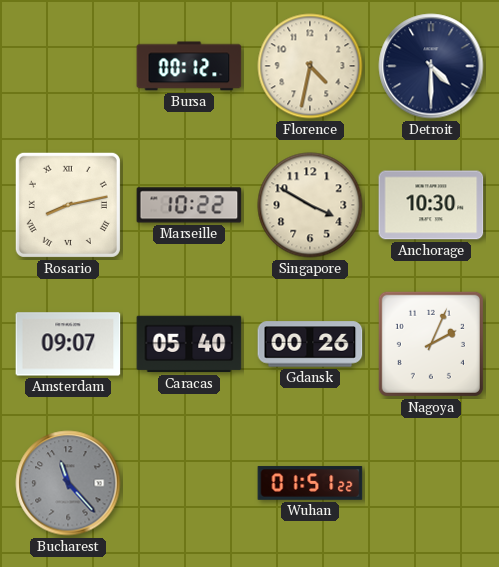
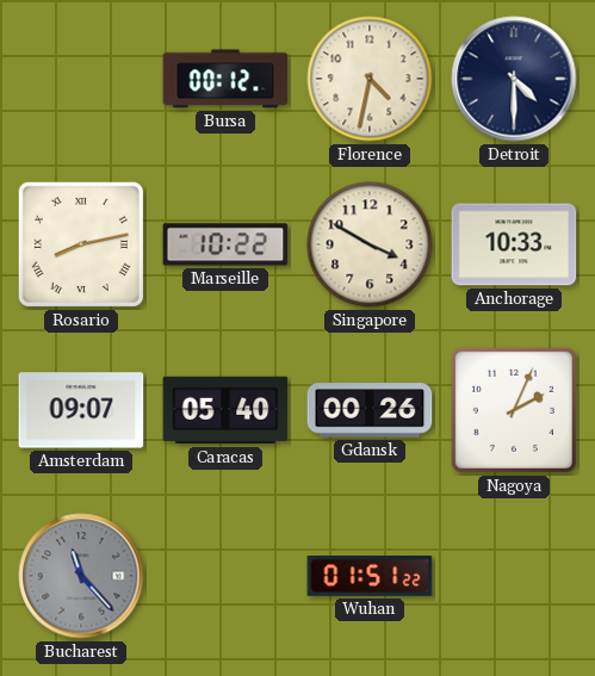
Anchorage: 10:30 -> 10:33 (514, 244)
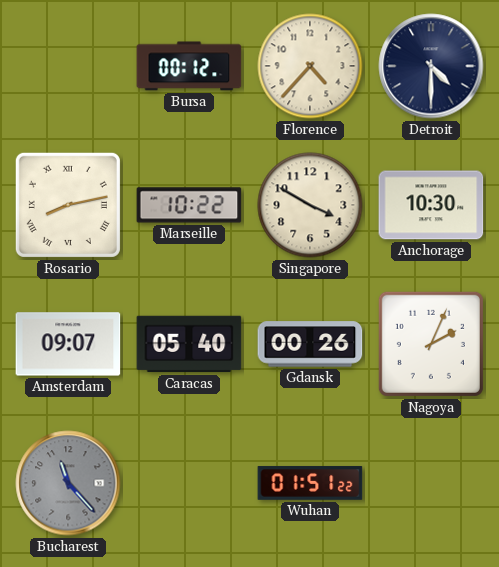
Florence: 4:32 -> 4:37 (310, 66)
Anchorage: 10:33 -> 10:30 (431, 205)
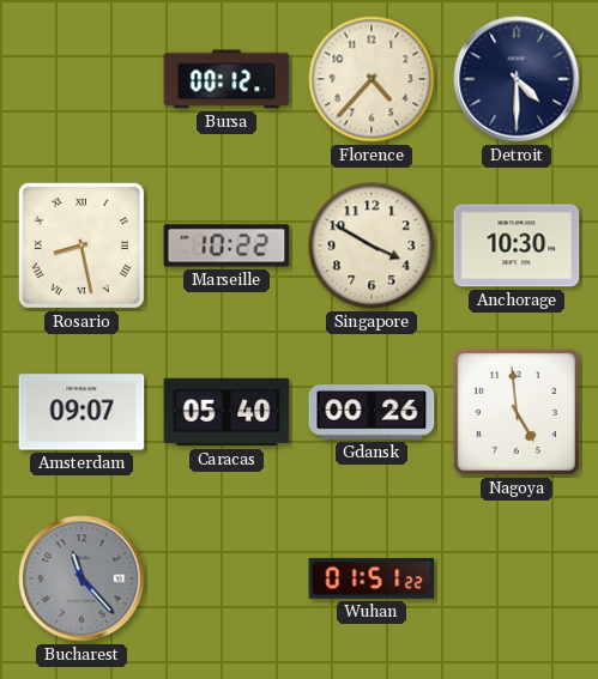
Rosario: 8:13 -> 8:28 (81, 245)
Nagoya: 2:04 -> 4:59 (517, 412)
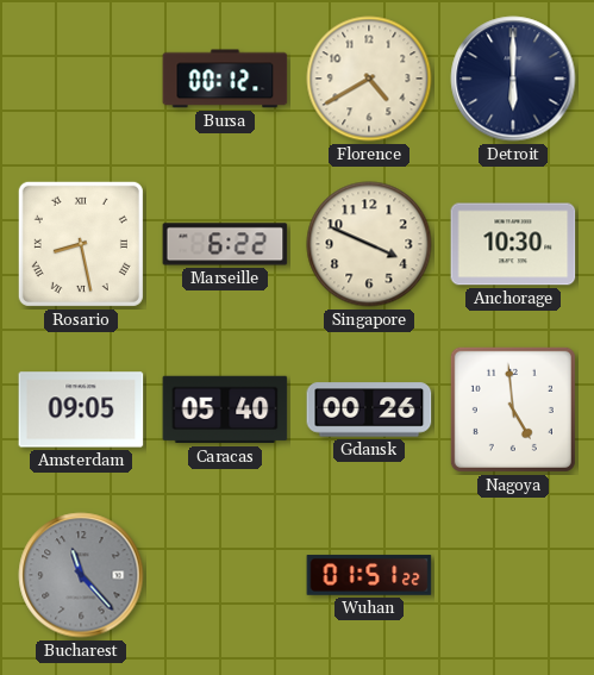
Florence: 4:37 -> 4:40 (369, 79)
Detroit: 4:30 -> 6:00 (513, 79)
Marseille: 10:22 -> 6:22 (225, 244)
Singapore: 3:50 -> 3:49 (369, 244)
Amsterdam: 09:07 -> 09:05 (81, 410)
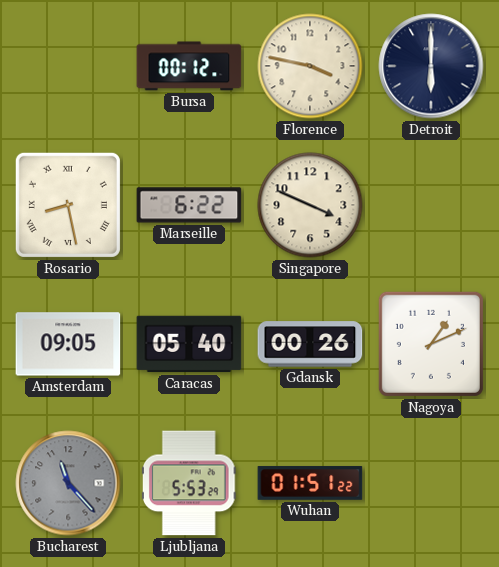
Florence: 4:40 -> 3:47 (310, 66)
Anchorage: 10:30 -> none (513, 244)
Nagoya: 4:59 -> 1:11 (431, 344)
Ljubljana: none -> 5:53 (189, 483)
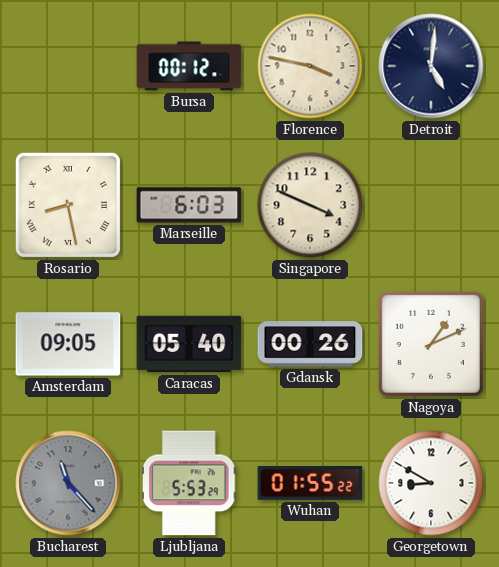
Detroit: 6:00 -> 5:01 (431, 66)
Marseille: 6:22 -> 6:03 (189, 205)
Wuhan: 01:51 -> 01:55 (310, 483)
Georgetown: none -> 8:50 (431, 483)
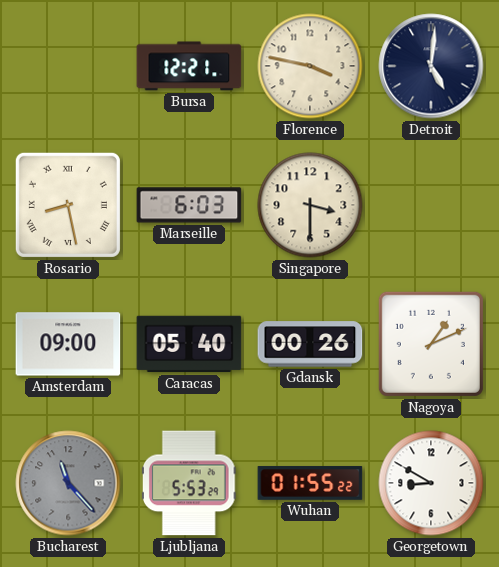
Bursa: 00:12 -> 12:21 (189, 66)
Singapore: 3:49 -> 3:30 (310, 205)
Amsterdam: 09:05 -> 09:00 (68, 344)
